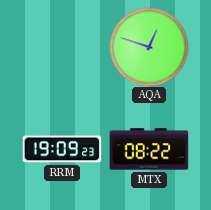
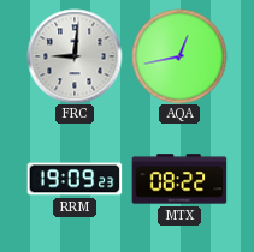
FRC: none -> 9:01 (75, 56)
AQA: 12:48 -> 12:43 (179, 56)
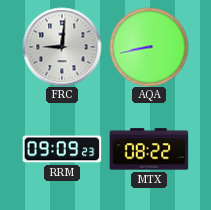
AQA: 12:43 -> 8:43 (149, 47)
RRM: 19:09 -> 09:09 (62, 149)
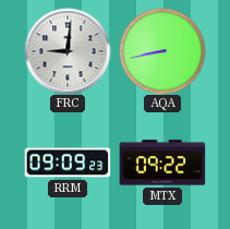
MTX: 08:22 -> 09:22 (162, 162)
